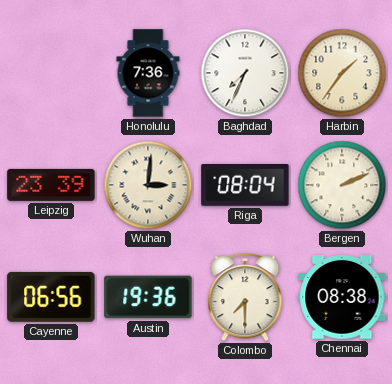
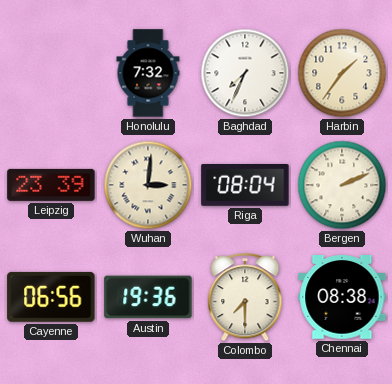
Honolulu: 7:36 -> 7:32 (148, 73)
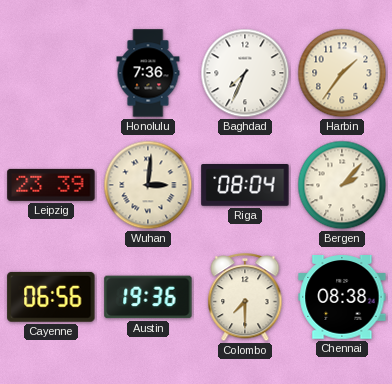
Honolulu: 7:32 -> 7:36 (148, 73)
Bergen: 2:11 -> 2:07 (342, 185)
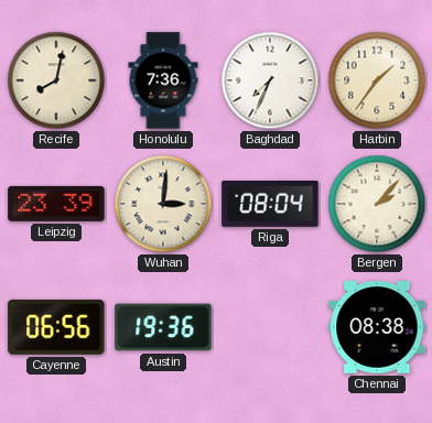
Recife: none -> 8:02 (56, 80)
Colombo: 7:30 -> none (245, 298)
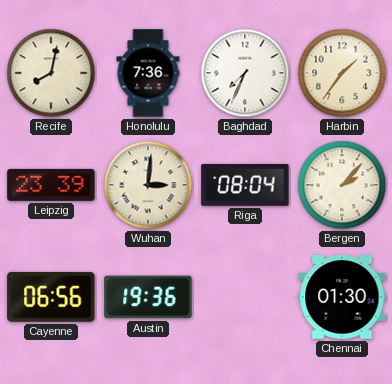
Chennai: 08:38 -> 01:30 (342, 297)
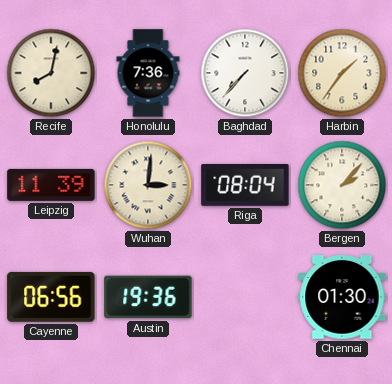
Baghdad: 7:34 -> 7:37 (245, 73)
Leipzig: 23:39 -> 11:39 (51, 185)
